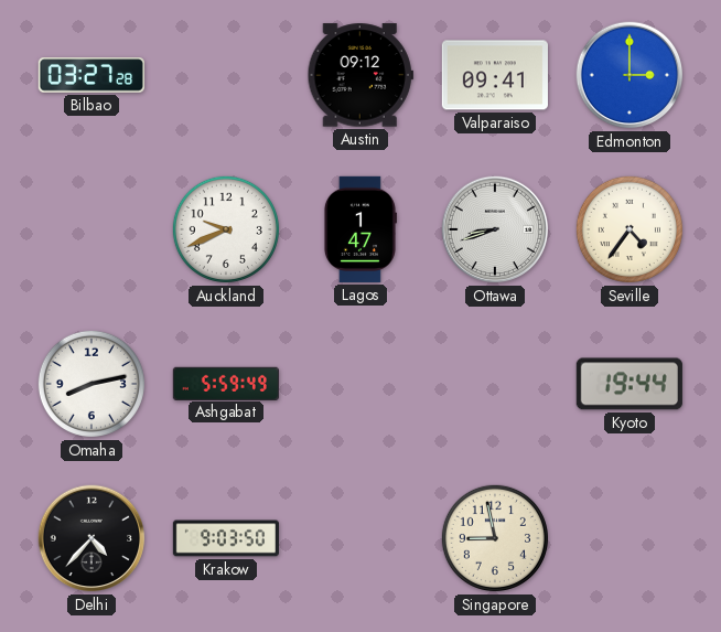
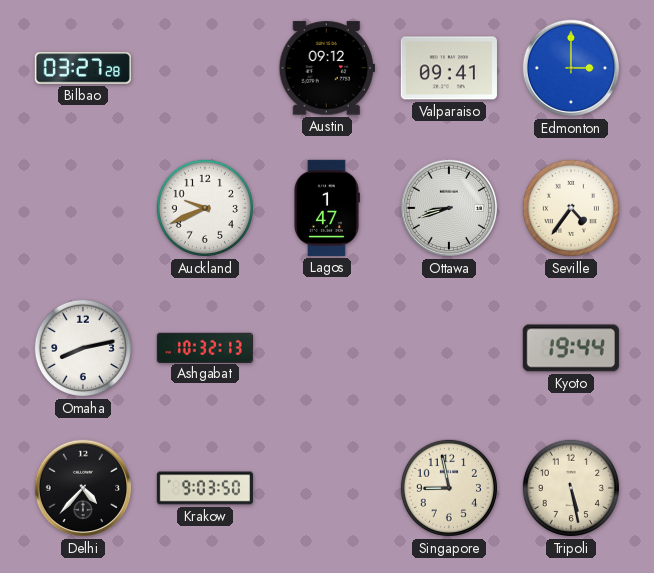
Ashgabat: 5:59 -> 10:32 (205, 347)
Tripoli: none -> 5:28 (571, 488)
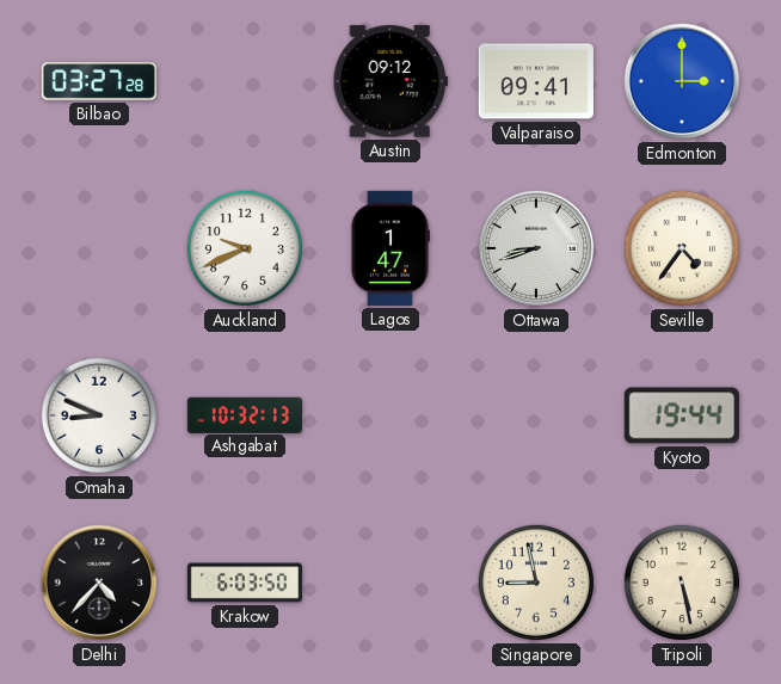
Omaha: 8:13 -> 8:49 (99, 415)
Krakow: 9:03 -> 6:03 (244, 583)
